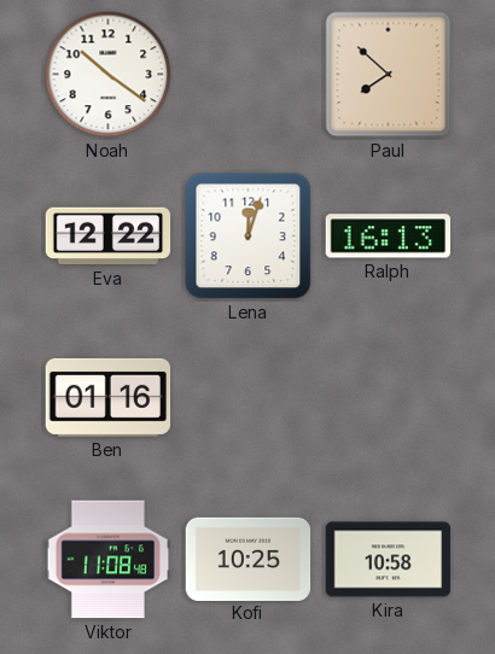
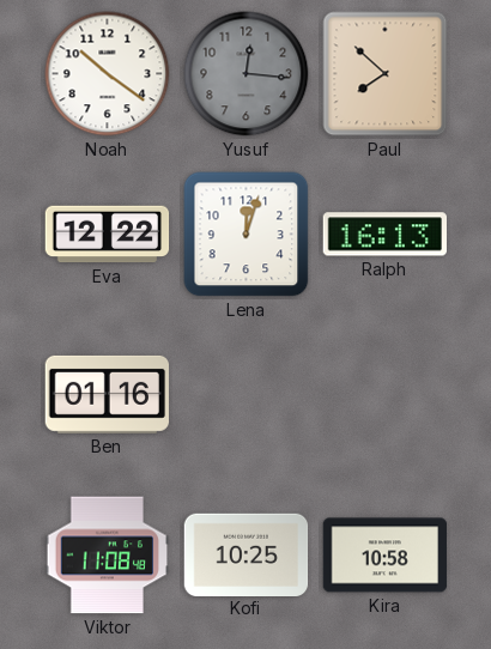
Yusuf: none -> 12:16 (247, 74)
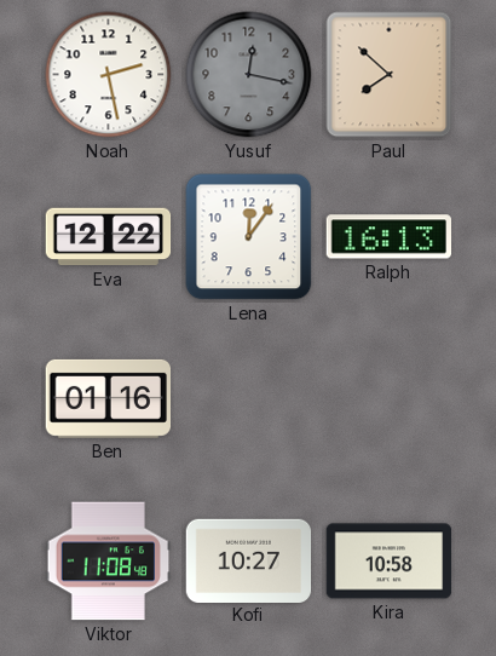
Noah: 10:21 -> 2:28 (109, 75)
Yusuf: 12:16 -> 12:17 (249, 75)
Lena: 12:03 -> 12:06 (249, 237)
Kofi: 10:25 -> 10:27 (249, 560)
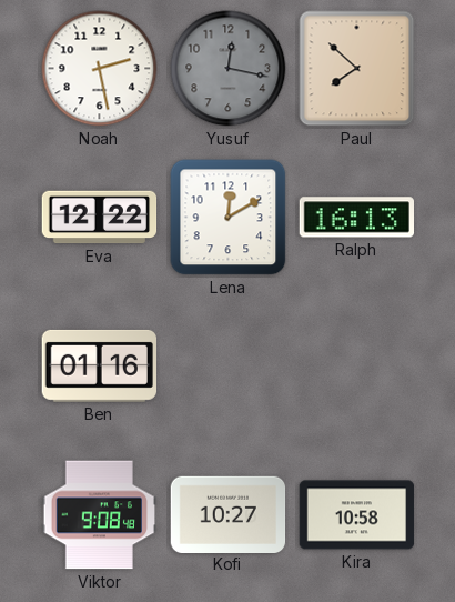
Lena: 12:06 -> 12:10 (229, 218)
Viktor: 11:08 -> 9:08 (100, 515)
